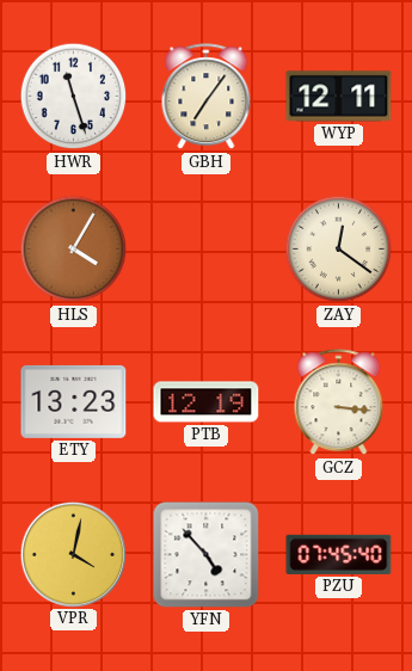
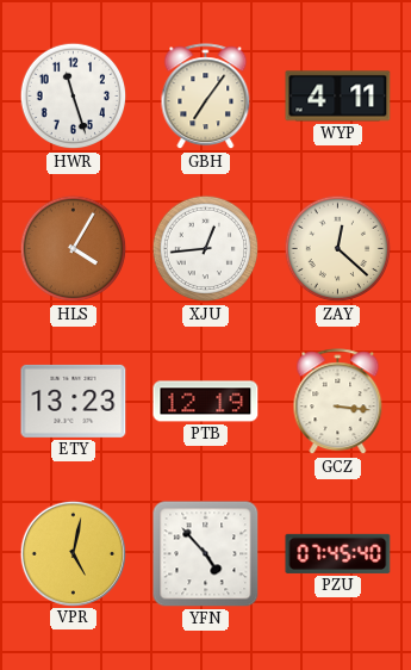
WYP: 12:11 -> 4:11 (338, 97)
XJU: none -> 12:44 (206, 249)
ZAY: 12:21 -> 12:22 (338, 249)
VPR: 4:02 -> 5:02 (73, 553)
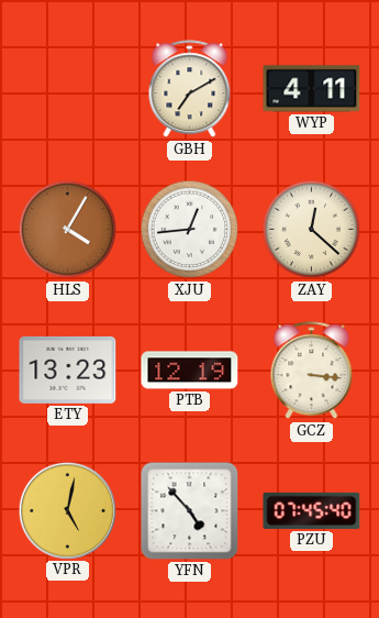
HWR: 11:27 -> none (74, 97)
GBH: 7:06 -> 7:10 (190, 89)
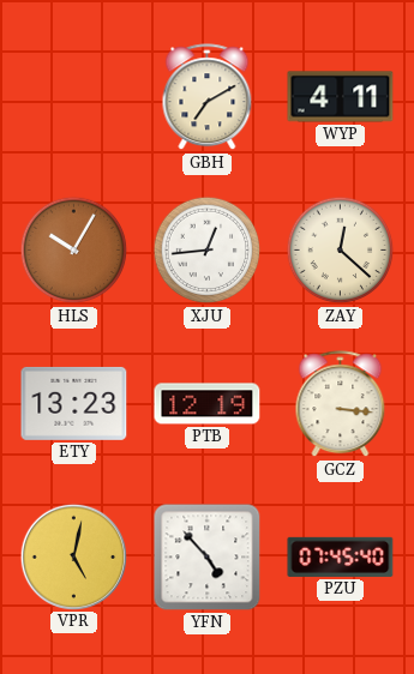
HLS: 4:05 -> 10:05 (74, 251)
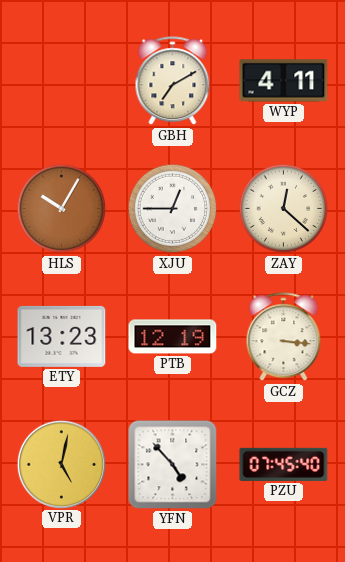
XJU: 12:44 -> 12:45 (173, 209)
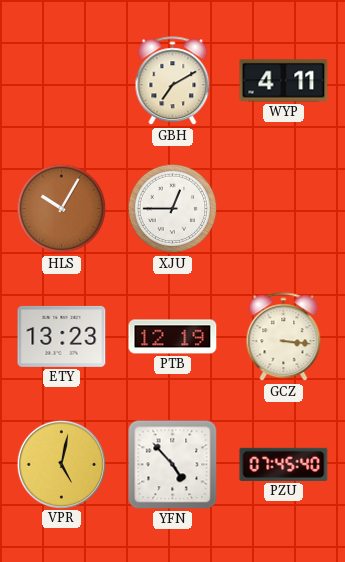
ZAY: 12:22 -> none (284, 209)
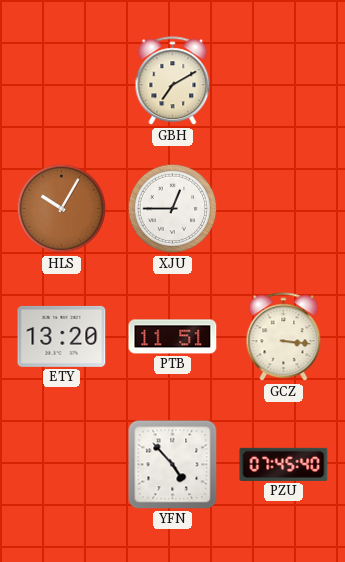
WYP: 4:11 -> none (284, 81)
ETY: 13:23 -> 13:20 (62, 336)
PTB: 12:19 -> 11:51 (173, 337)
VPR: 5:02 -> none (61, 464)
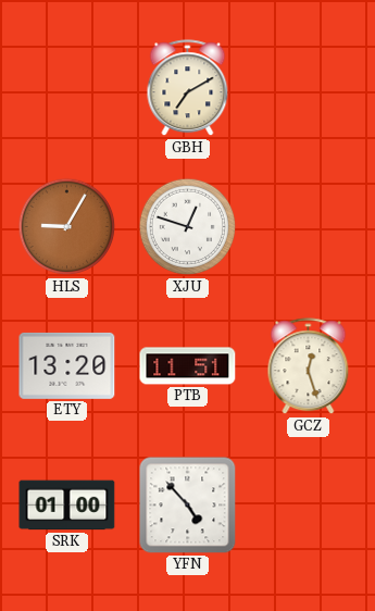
HLS: 10:05 -> 9:05 (67, 227)
XJU: 12:45 -> 12:48 (188, 227)
GCZ: 3:16 -> 12:27 (309, 366)
SRK: none -> 01:00 (67, 506)
PZU: 07:45 -> none (284, 464)
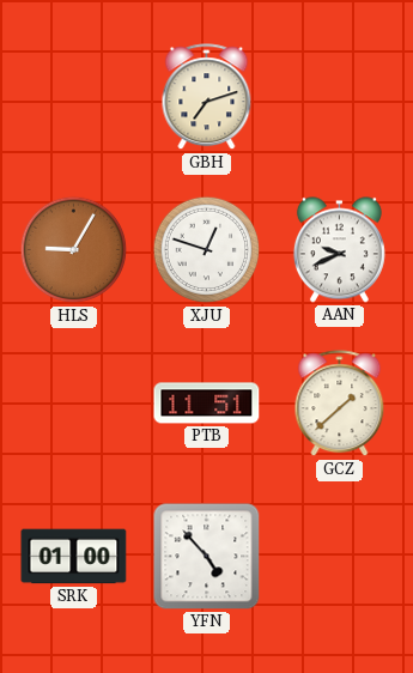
GBH: 7:10 -> 7:12 (207, 97)
AAN: none -> 9:41 (339, 250)
ETY: 13:20 -> none (67, 365)
GCZ: 12:27 -> 1:38 (340, 404)
